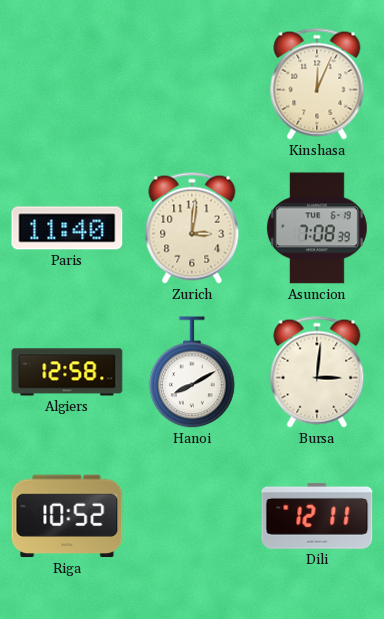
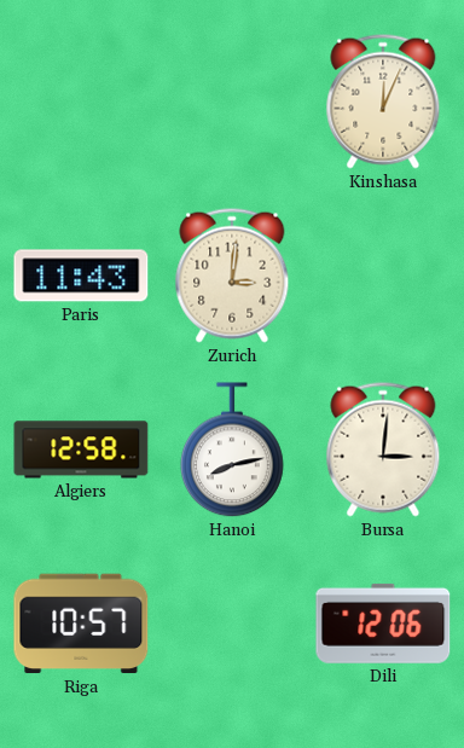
Paris: 11:40 -> 11:43 (81, 276)
Asuncion: 7:08 -> none (317, 228)
Hanoi: 8:10 -> 8:13 (233, 451)
Riga: 10:52 -> 10:57 (81, 624)
Dili: 12:11 -> 12:06 (383, 624)
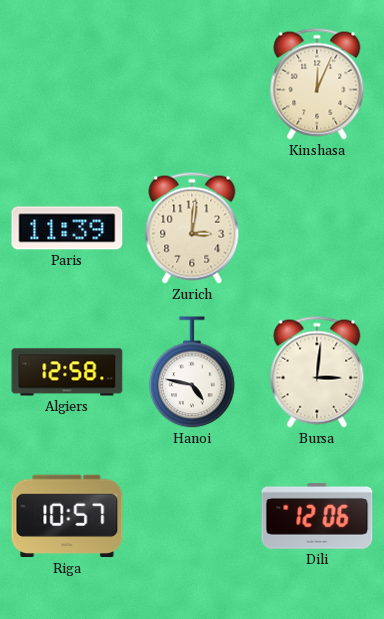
Paris: 11:43 -> 11:39 (67, 228)
Hanoi: 8:13 -> 4:47 (193, 373)
